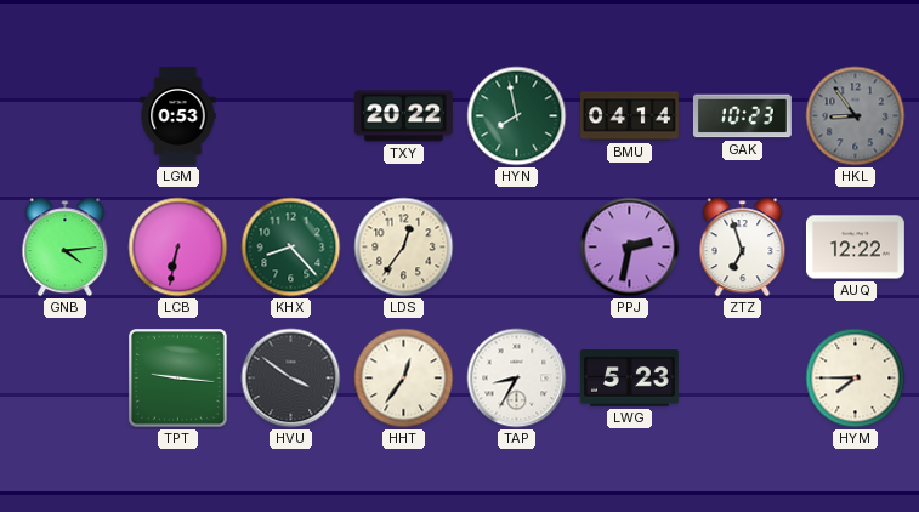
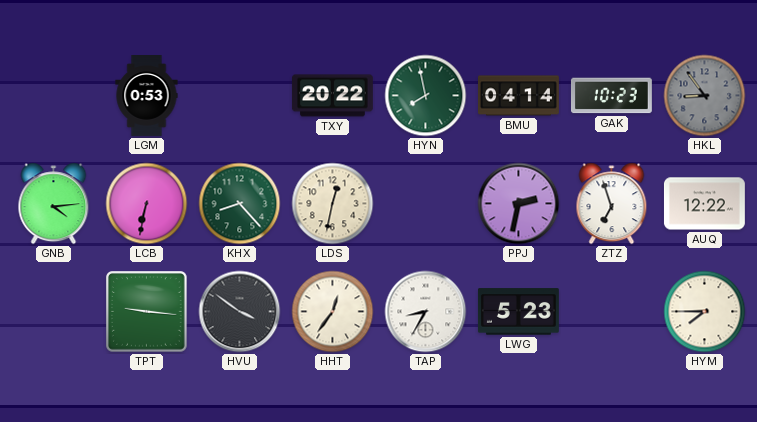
LDS: 12:36 -> 12:32 (333, 204)
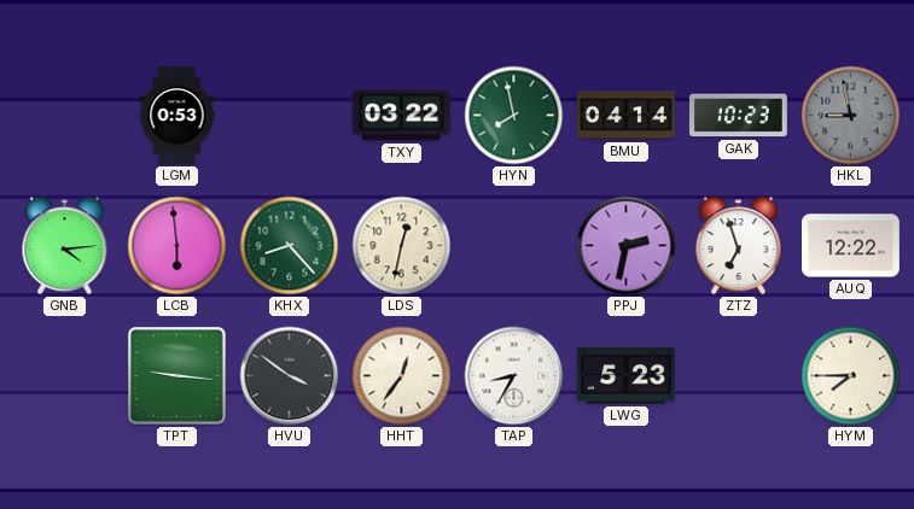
TXY: 20:22 -> 03:22 (401, 116)
HKL: 8:54 -> 8:58 (851, 116)
LCB: 6:32 -> 5:59 (177, 246)
